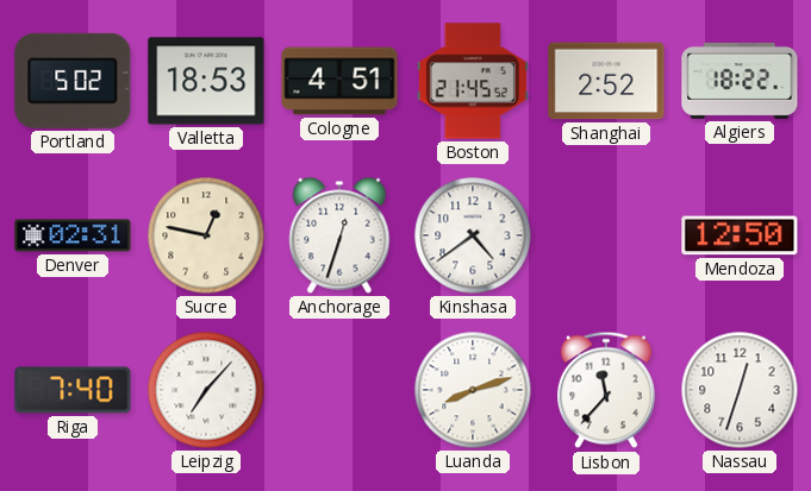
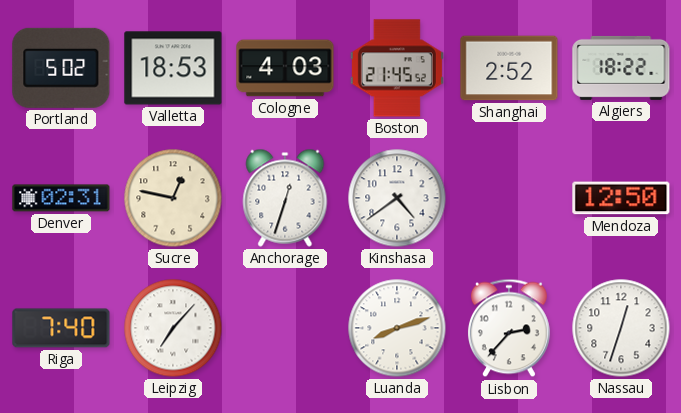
Cologne: 4:51 -> 4:03 (285, 68)
Lisbon: 11:37 -> 2:37 (509, 328)
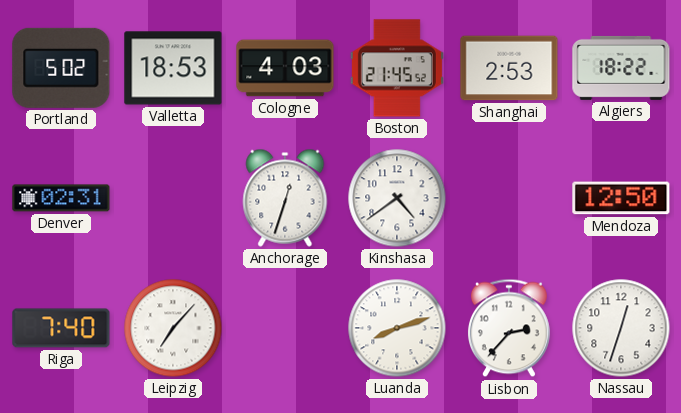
Shanghai: 2:52 -> 2:53 (509, 68)
Sucre: 12:47 -> none (173, 198)
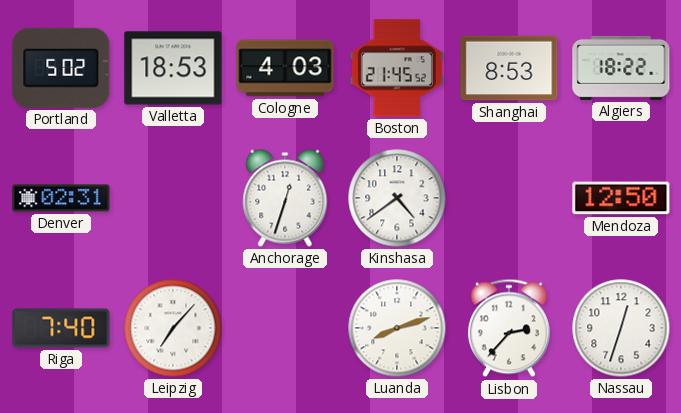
Shanghai: 2:53 -> 8:53 (509, 68)
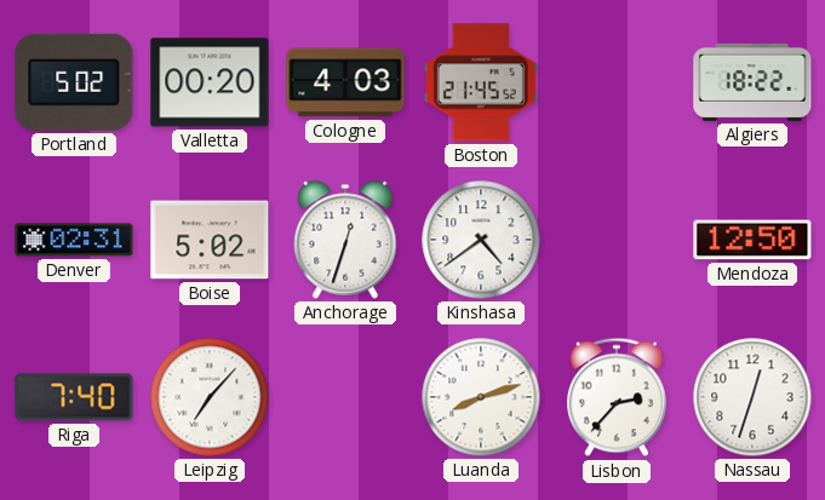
Valletta: 18:53 -> 00:20 (210, 82)
Shanghai: 8:53 -> none (509, 68)
Boise: none -> 5:02 (210, 240)
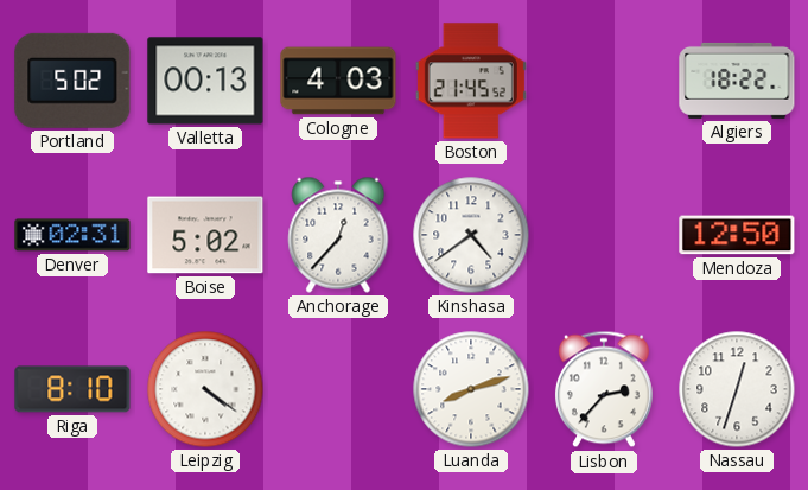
Valletta: 00:20 -> 00:13 (205, 81)
Anchorage: 12:33 -> 12:37 (338, 235)
Riga: 7:40 -> 8:10 (72, 389)
Leipzig: 7:07 -> 4:21 (205, 389)
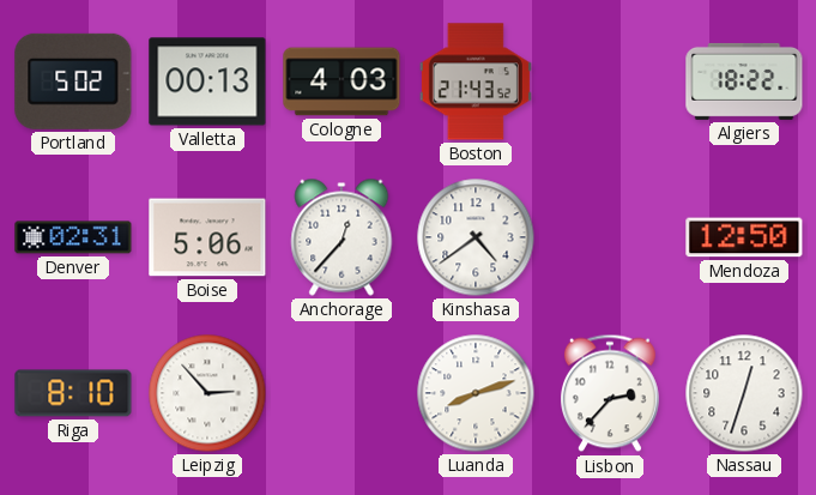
Boston: 21:45 -> 21:43 (476, 82)
Boise: 5:02 -> 5:06 (207, 237)
Leipzig: 4:21 -> 2:53 (207, 393)
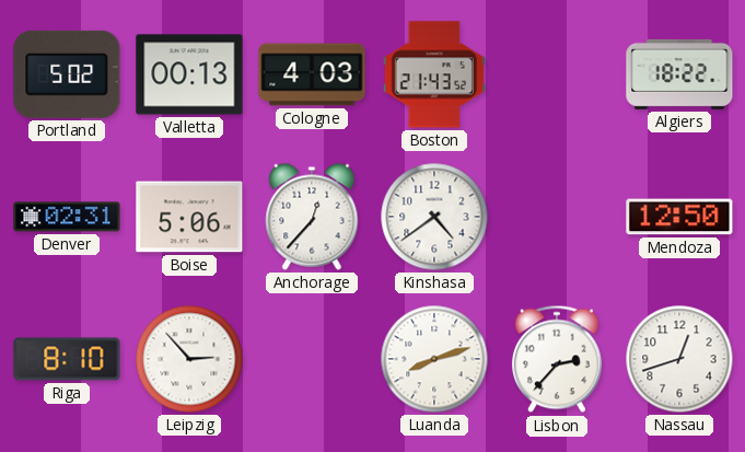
Nassau: 12:33 -> 12:42 (679, 359)
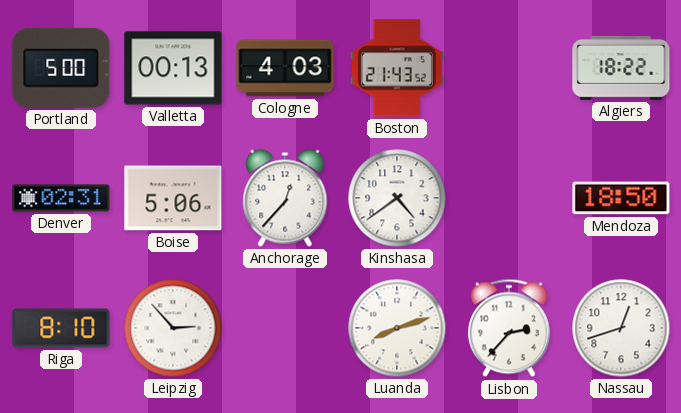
Portland: 5:02 -> 5:00 (61, 68)
Mendoza: 12:50 -> 18:50 (621, 198)
